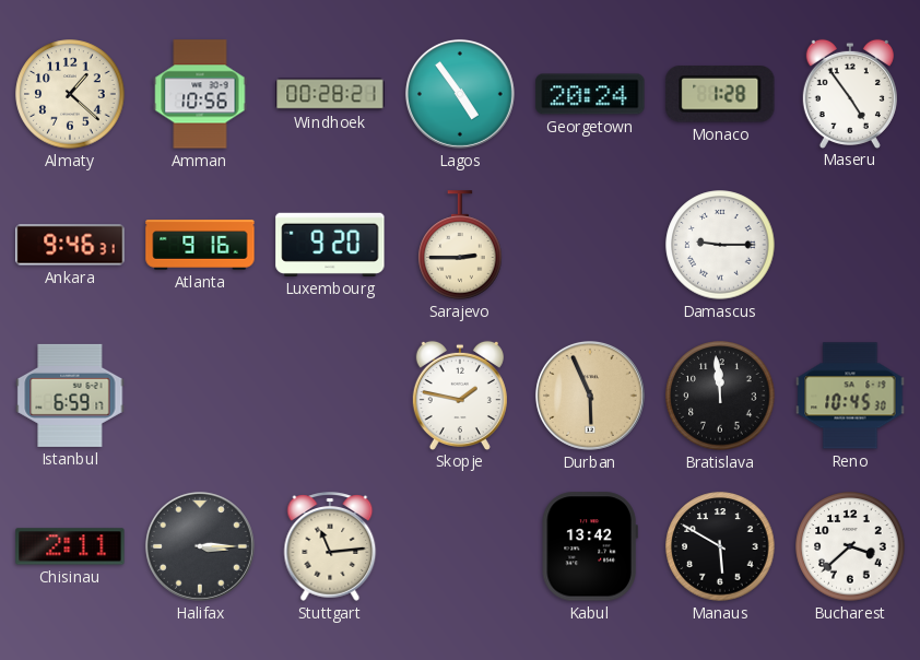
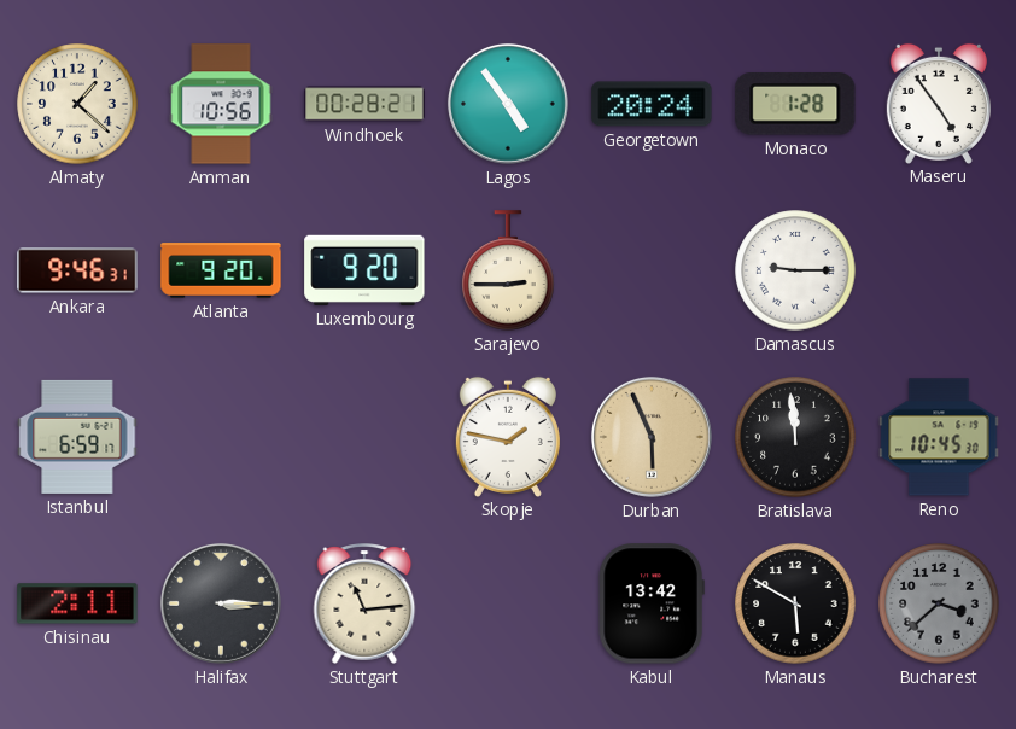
Atlanta: 9:16 -> 9:20 (221, 270)
Bucharest dial: white -> grey (939, 603)
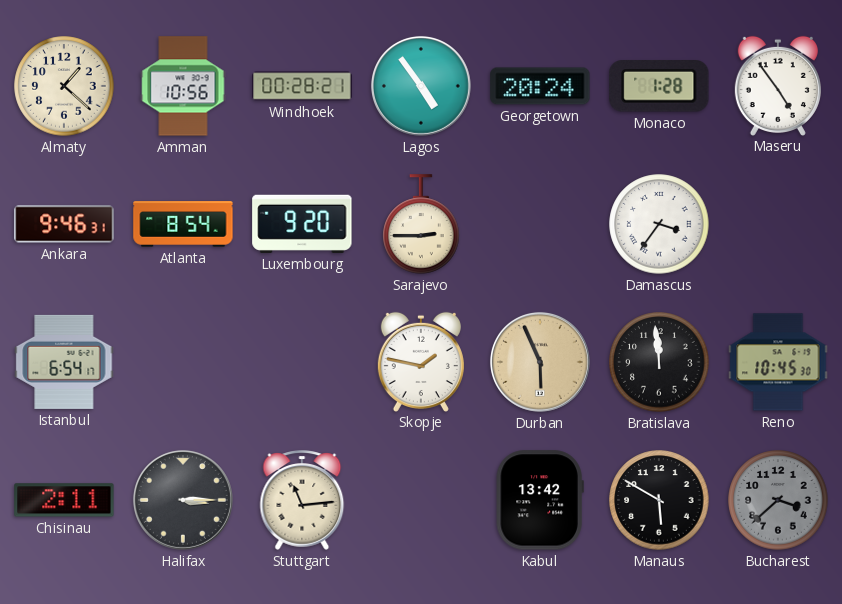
Atlanta: 9:20 -> 8:54 (183, 224)
Damascus: 9:15 -> 3:36 (659, 224)
Istanbul: 6:59 -> 6:54 (64, 362)
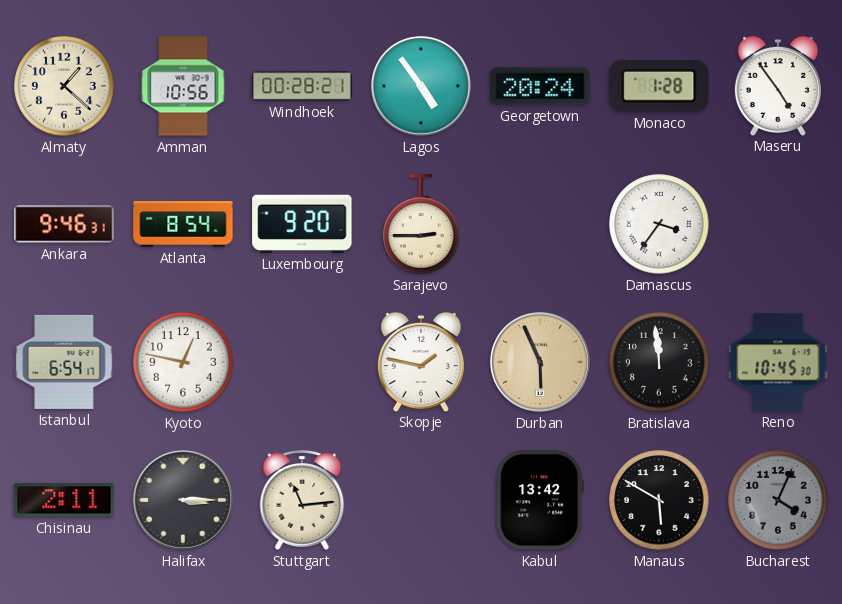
Kyoto: none -> 12:47 (183, 362)
Bucharest: 3:38 -> 4:04 (778, 500)
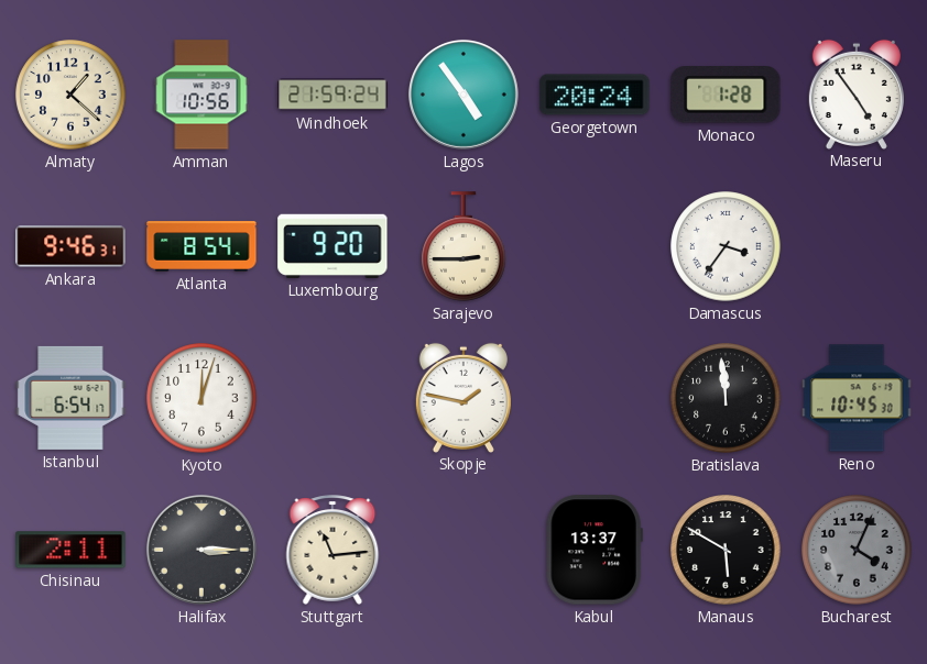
Windhoek: 00:28 -> 21:59 (332, 95)
Kyoto: 12:47 -> 12:03 (201, 398)
Durban: 5:56 -> none (540, 362)
Kabul: 13:42 -> 13:37 (595, 550)
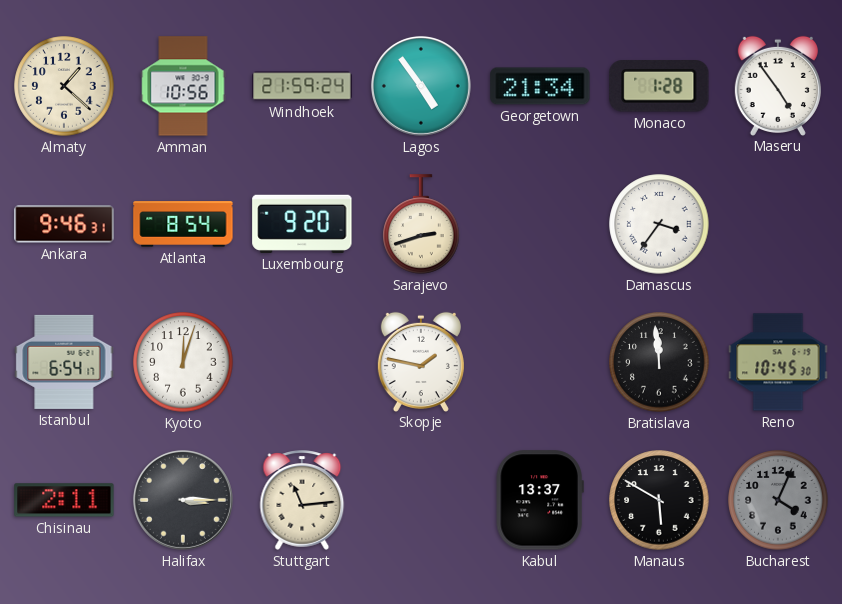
Georgetown: 20:24 -> 21:34 (540, 86)
Sarajevo: 2:45 -> 2:42 (421, 224)
